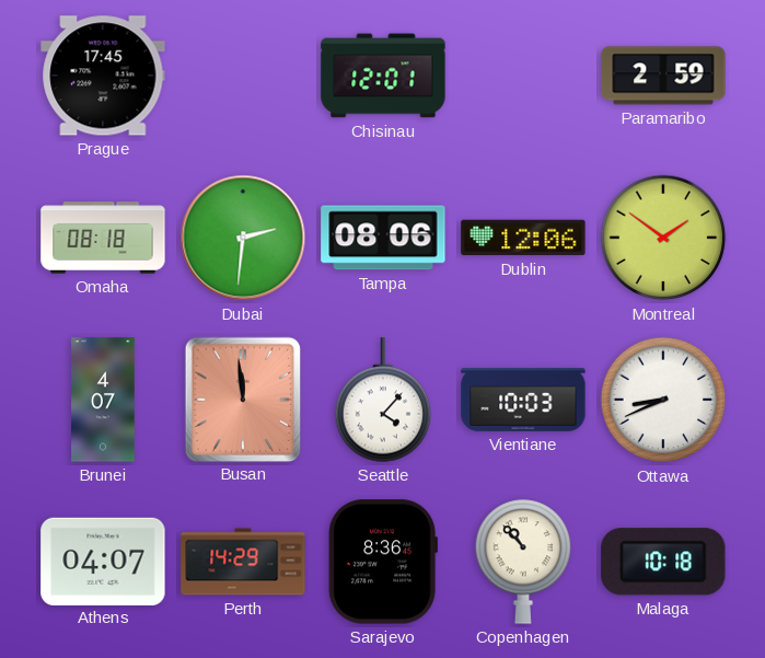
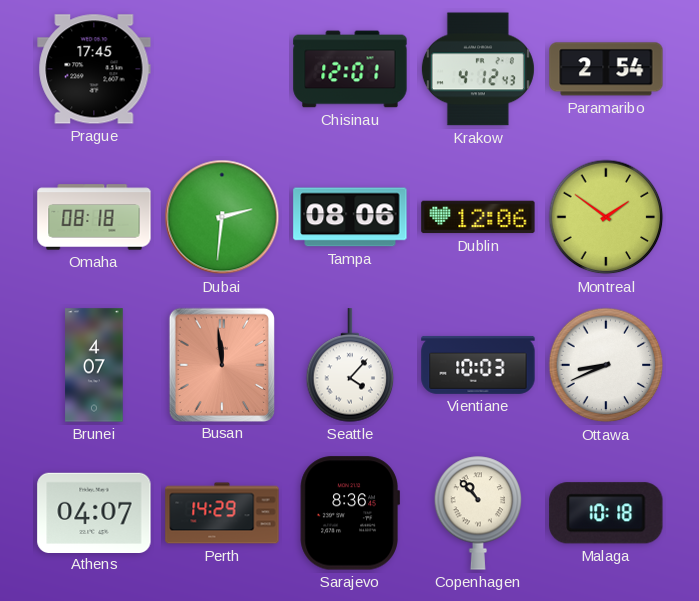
Krakow: none -> 4:12 (478, 69)
Paramaribo: 2:59 -> 2:54 (606, 69)
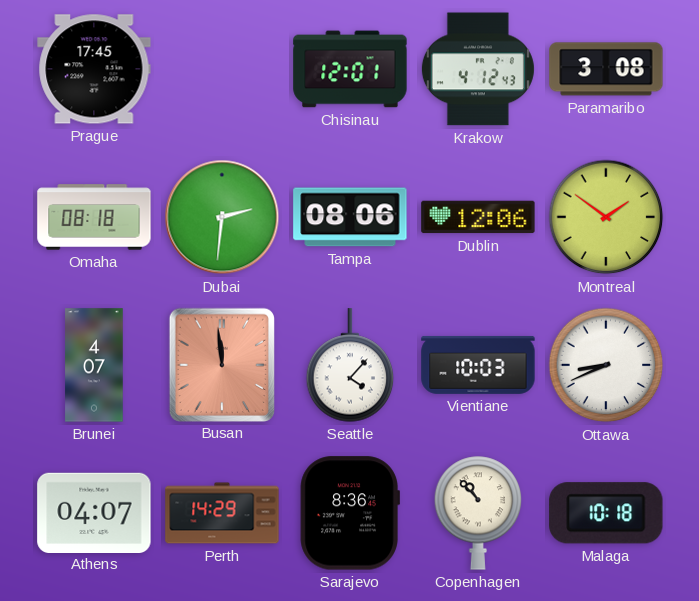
Paramaribo: 2:54 -> 3:08 (606, 69)
